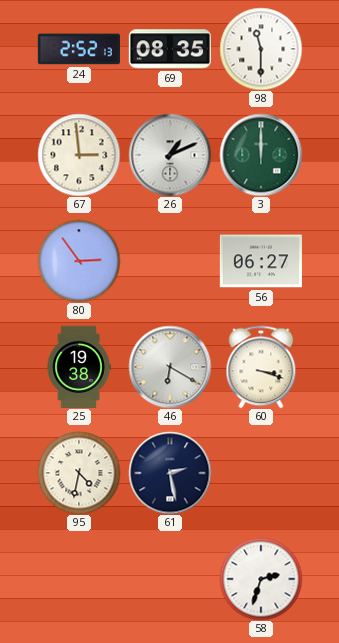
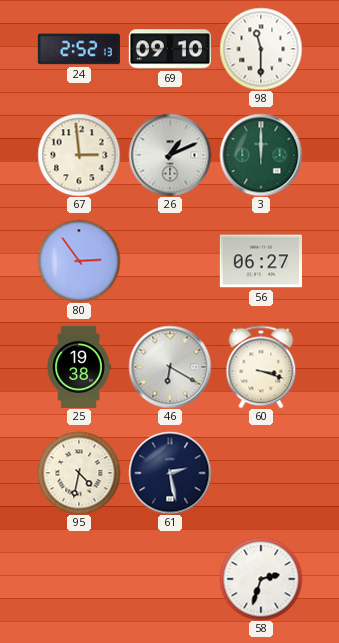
69: 08:35 -> 09:10 (170, 49)
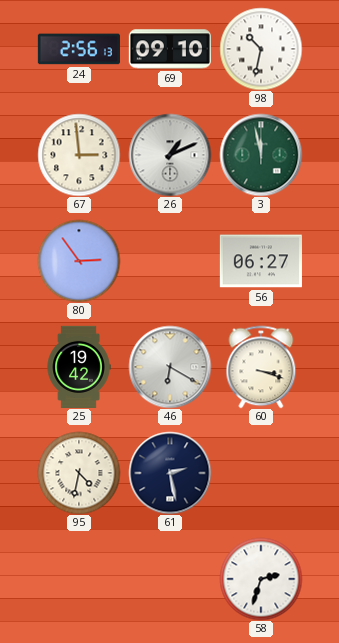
24: 2:52 -> 2:56 (79, 49)
98: 11:30 -> 10:32 (261, 49)
3: 12:00 -> 11:58 (261, 155)
25: 19:38 -> 19:42 (79, 366)
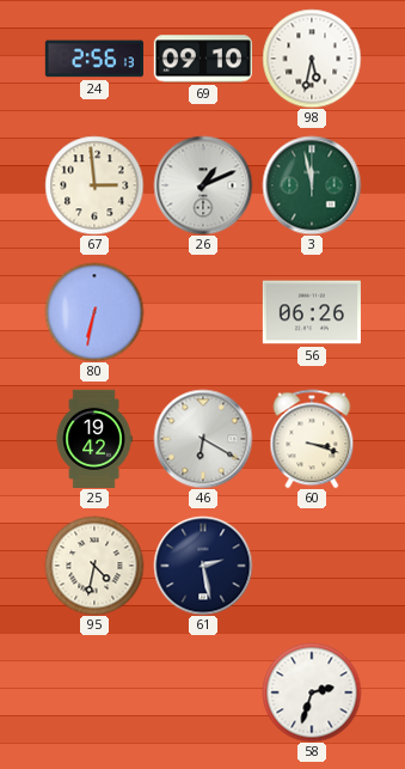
98: 10:32 -> 5:32 (312, 59)
80: 2:54 -> 6:32 (94, 312)
56: 06:27 -> 06:26 (312, 312)
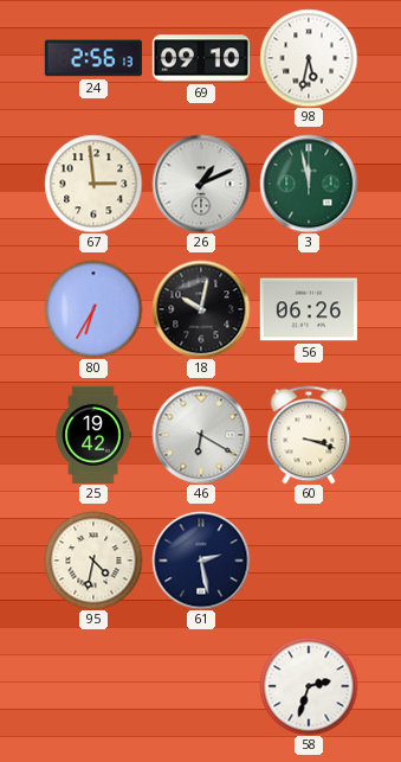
80: 6:32 -> 6:35 (93, 309)
18: none -> 10:02 (201, 309)
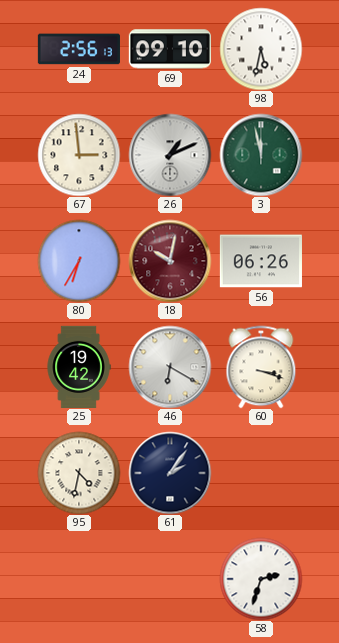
18 dial: black -> burgundy (170, 261)
61: 2:28 -> 2:06 (170, 473)
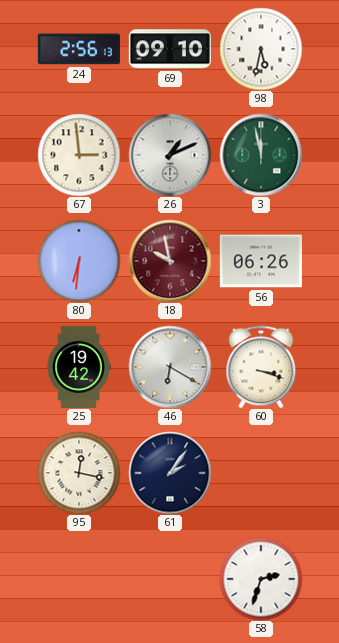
80: 6:35 -> 6:31 (79, 261)
18: 10:02 -> 9:58 (170, 261)
95: 4:32 -> 12:17 (79, 473)
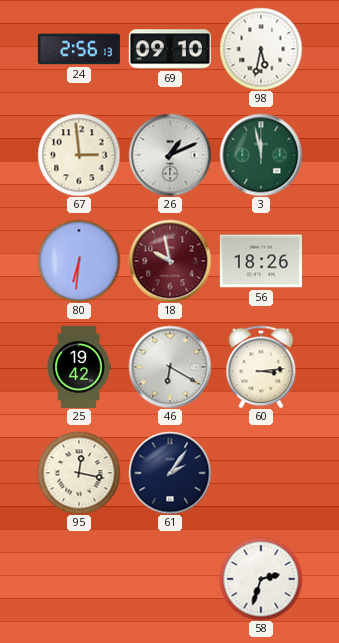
56: 06:26 -> 18:26 (261, 261)
60: 3:18 -> 3:14 (261, 367)
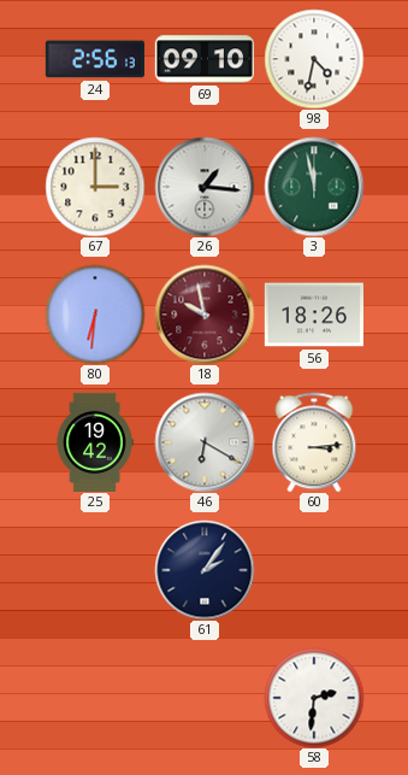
98: 5:32 -> 4:32 (314, 59)
67: 2:59 -> 3:00 (95, 187)
26: 1:11 -> 1:16 (205, 187)
95: 12:17 -> none (79, 473)
58: 2:33 -> 2:31 (314, 698)
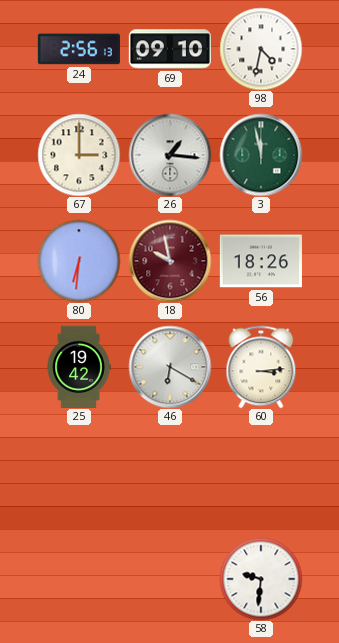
61: 2:06 -> none (205, 570)
58: 2:31 -> 9:31 (261, 579)
